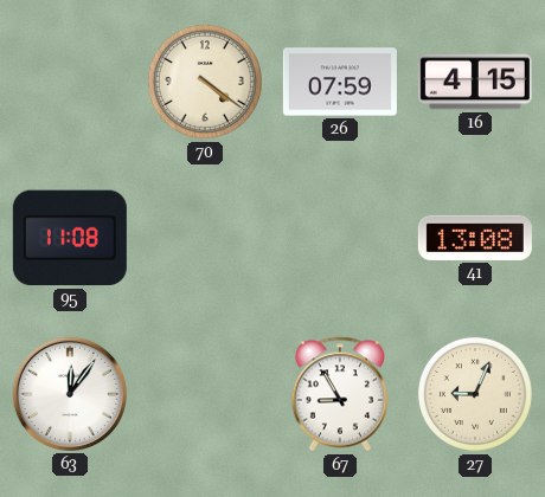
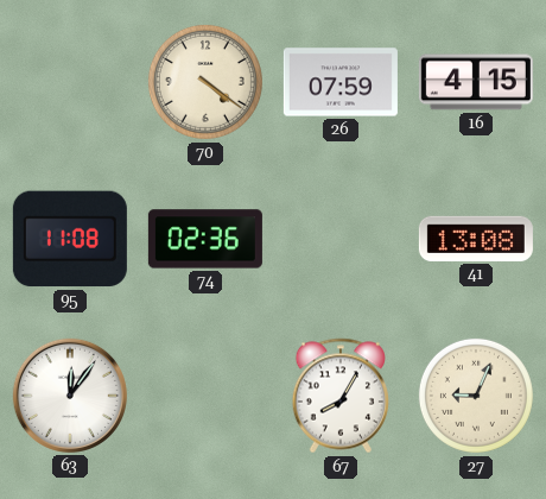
74: none -> 02:36 (205, 239)
67: 8:55 -> 8:05 (341, 396)
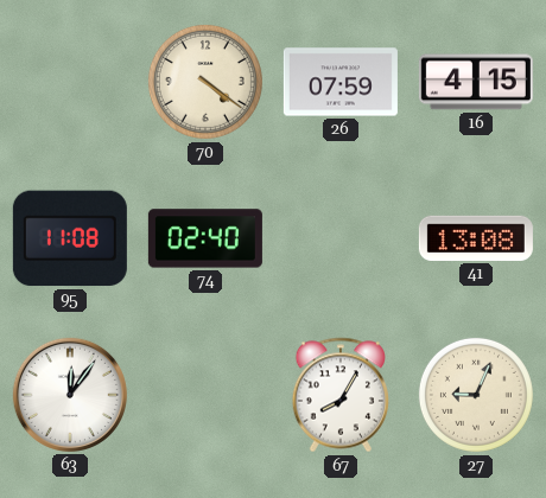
74: 02:36 -> 02:40 (205, 238)
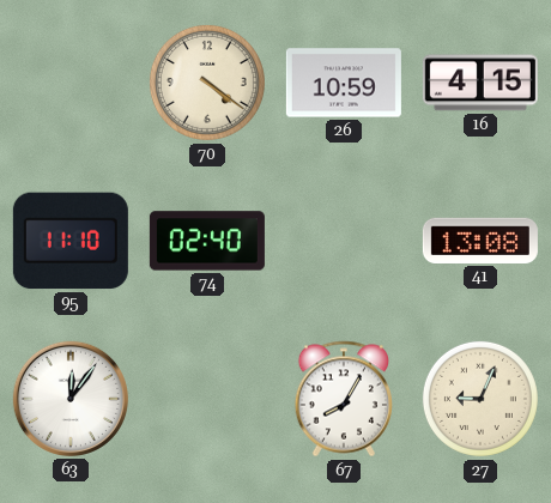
26: 07:59 -> 10:59 (344, 83)
95: 11:08 -> 11:10 (71, 241)
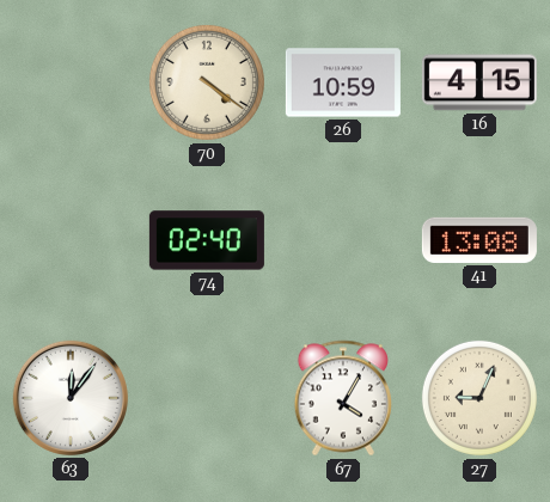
95: 11:10 -> none (71, 241)
67: 8:05 -> 4:05 (343, 398)
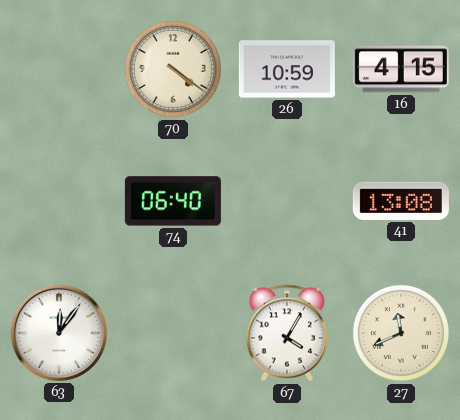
74: 02:40 -> 06:40 (173, 201)
27: 9:04 -> 11:41 (401, 333)
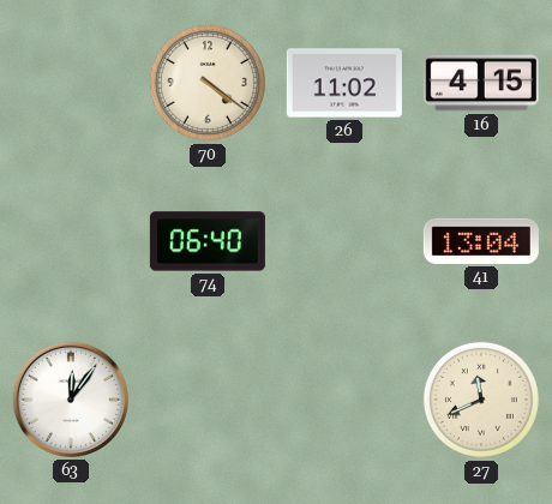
26: 10:59 -> 11:02 (344, 83)
41: 13:08 -> 13:04 (481, 241)
67: 4:05 -> none (287, 333)
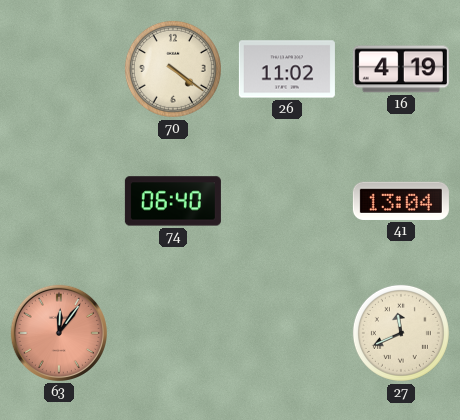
16: 4:15 -> 4:19 (401, 69)
63 dial: white -> salmon (59, 333)
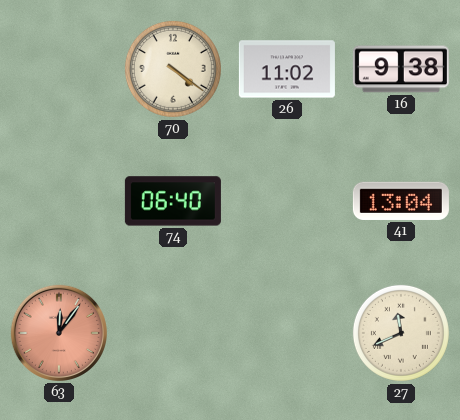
16: 4:19 -> 9:38 (401, 69)
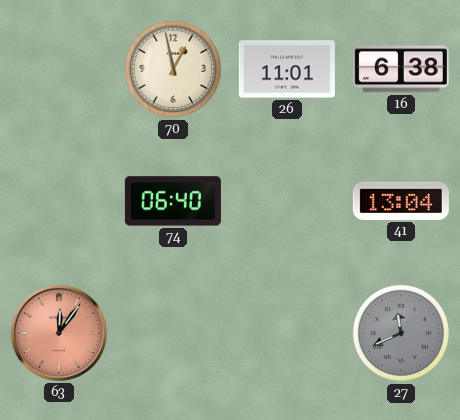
70: 4:21 -> 12:58 (173, 69)
26: 11:02 -> 11:01 (287, 69)
16: 9:38 -> 6:38 (401, 69)
27 dial: cream -> grey (401, 333)
